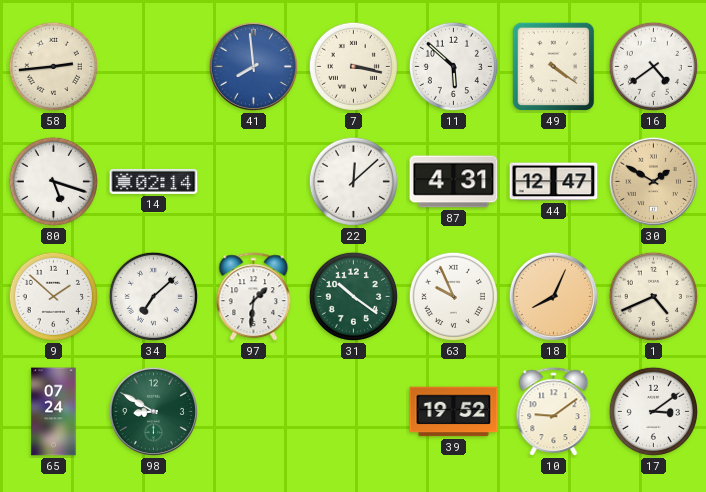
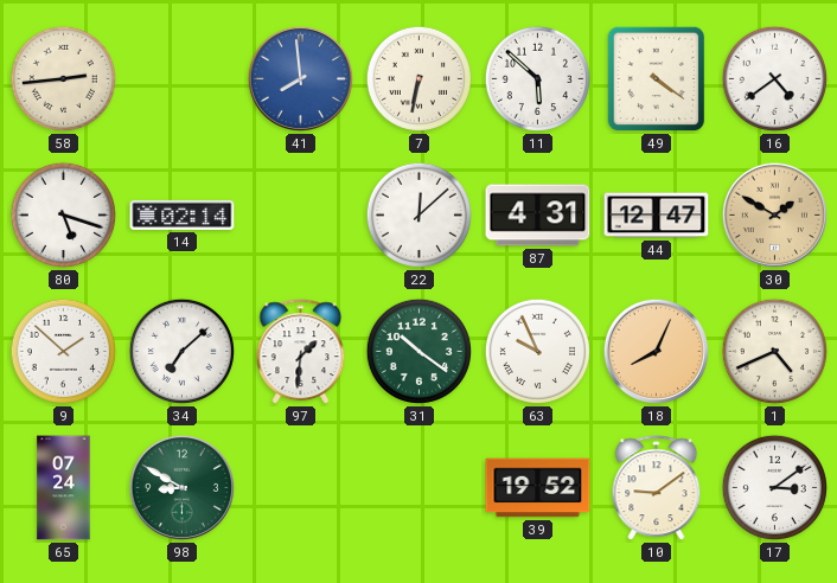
7: 3:17 -> 6:32 (418, 78)
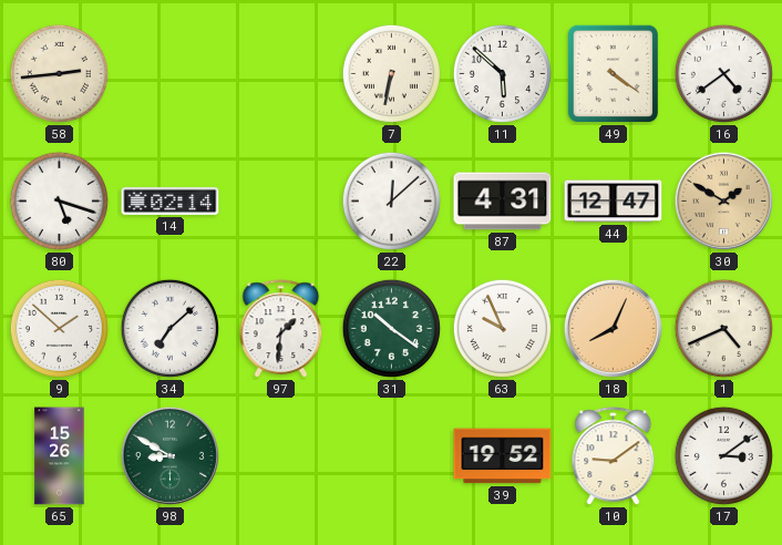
41: 7:59 -> none (300, 78)
65: 07:24 -> 15:26 (60, 456)
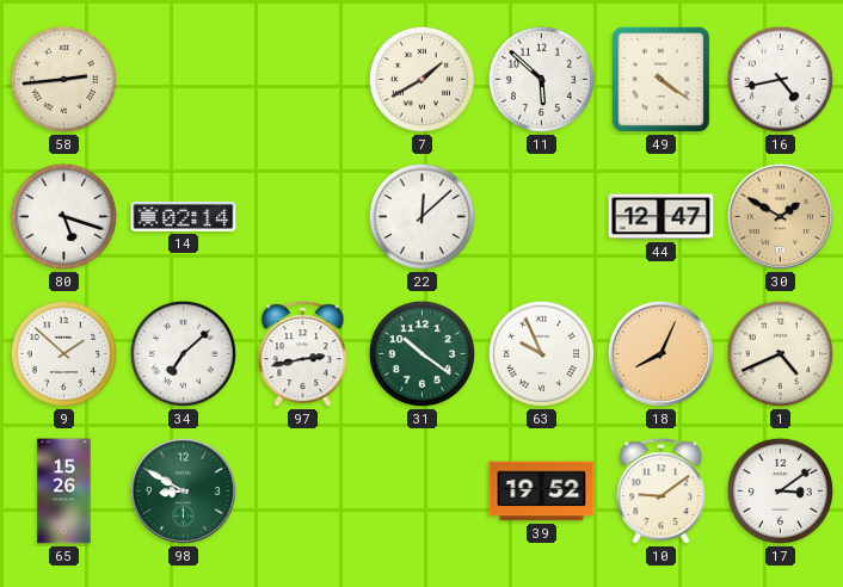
7: 6:32 -> 1:40 (421, 79)
16: 4:39 -> 4:43 (780, 79)
87: 4:31 -> none (503, 202)
97: 1:31 -> 2:43 (303, 354)
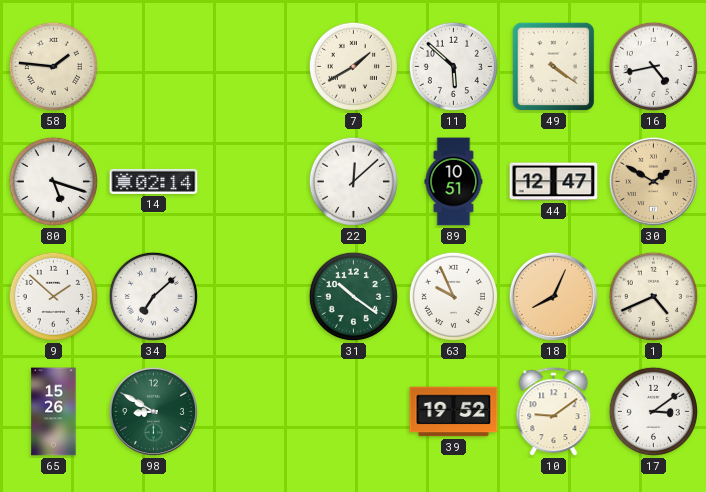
58: 2:44 -> 1:46 (53, 66)
89: none -> 10:51 (454, 182)
97: 2:43 -> none (303, 354)
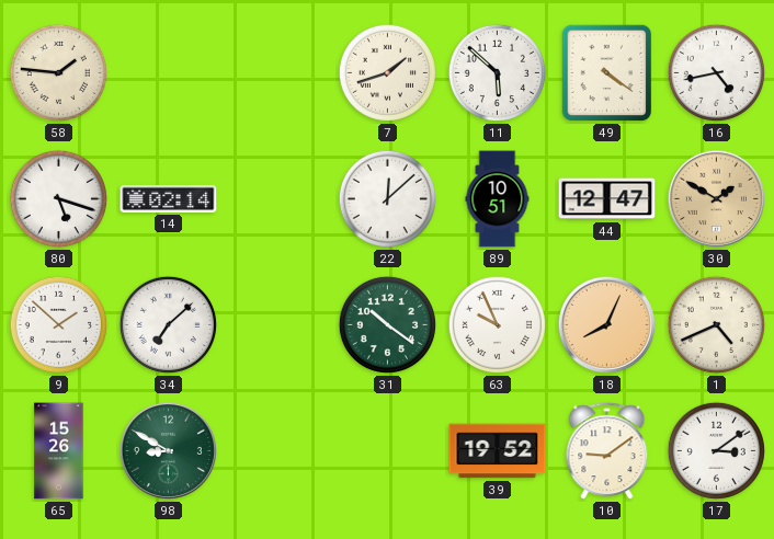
7: 1:40 -> 1:42 (387, 72)
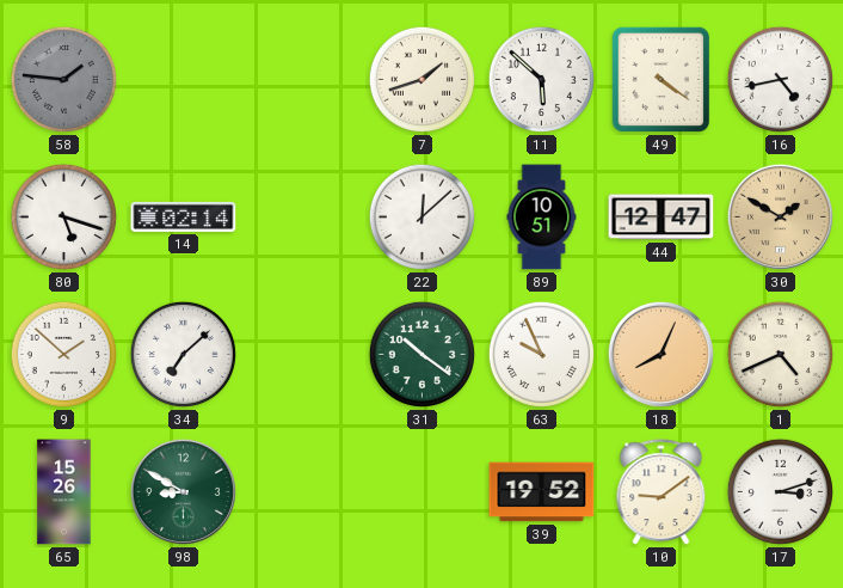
58 dial: cream -> grey (63, 79)
17: 3:09 -> 3:12 (780, 491)
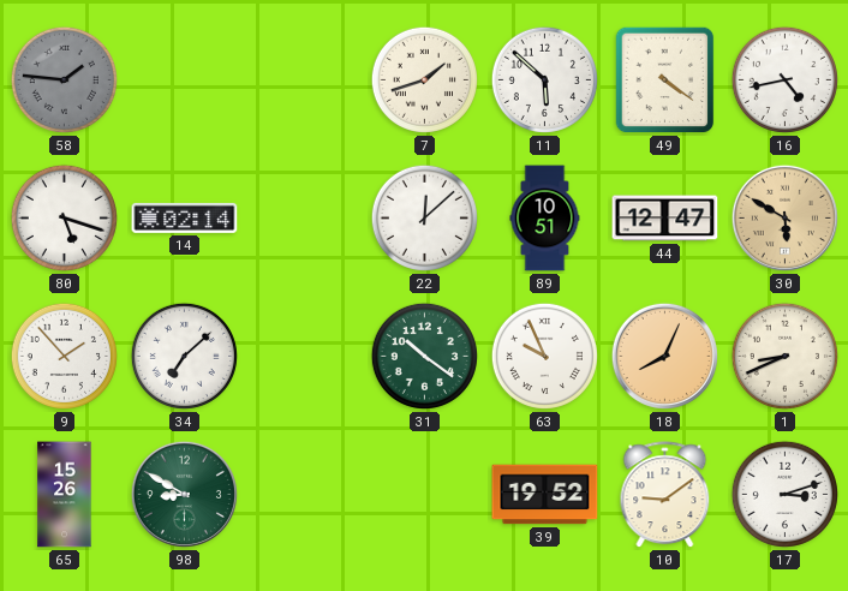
30: 1:50 -> 5:50 (784, 217)
9: 1:52 -> 1:53 (64, 356)
1: 4:41 -> 8:41 (784, 356)
